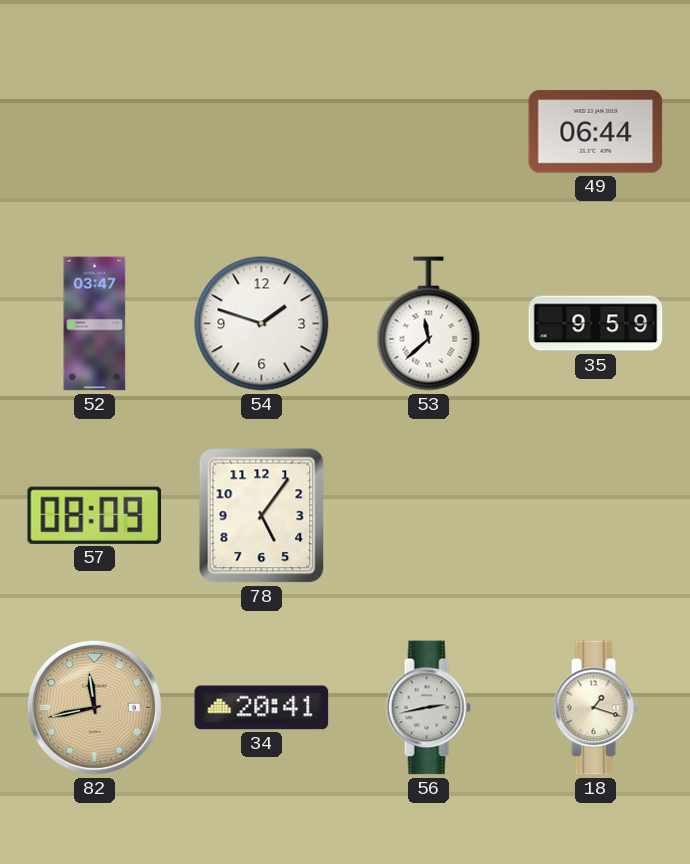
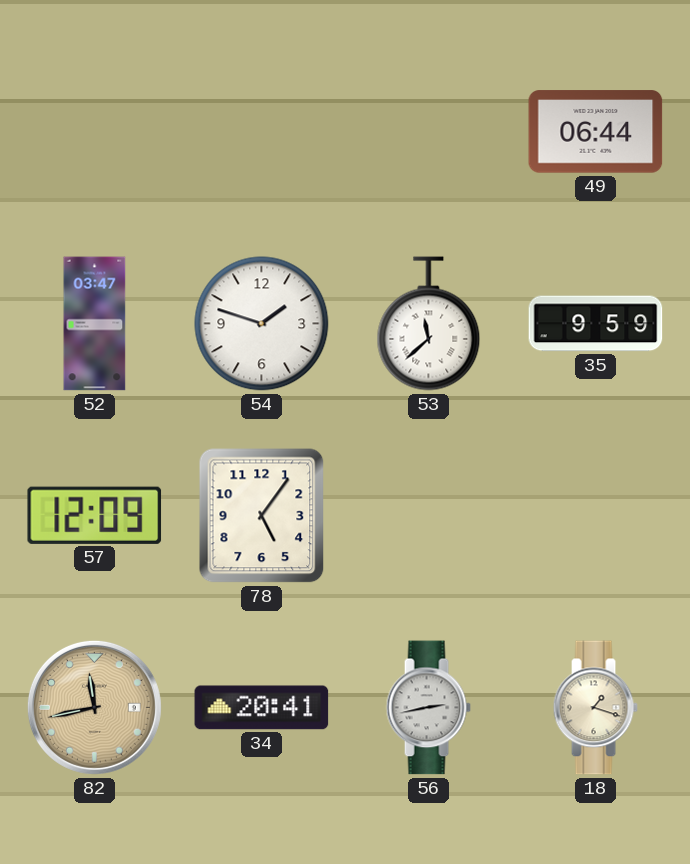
57: 08:09 -> 12:09 (95, 515)
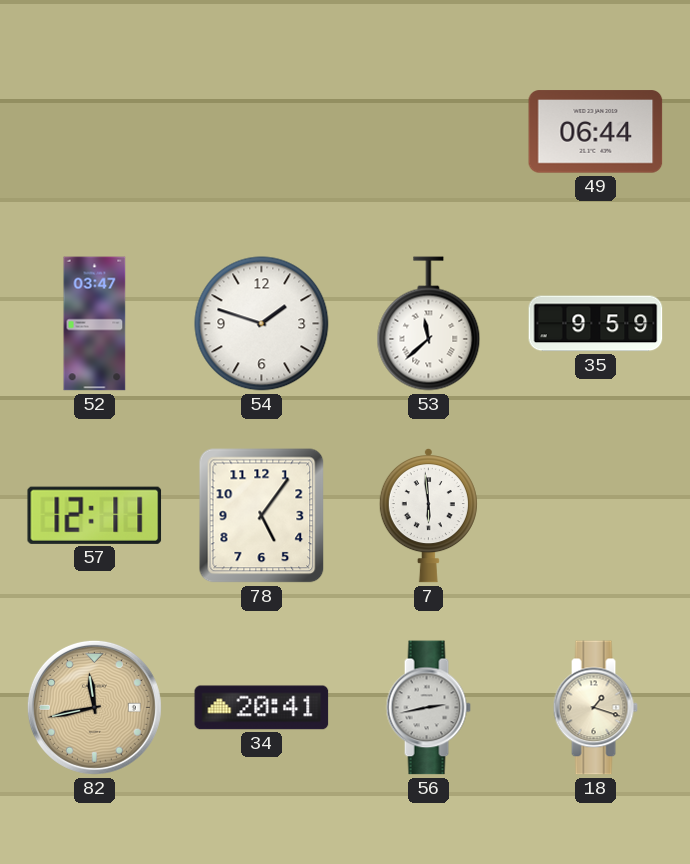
57: 12:09 -> 12:11 (95, 515)
7: none -> 5:59 (428, 516)
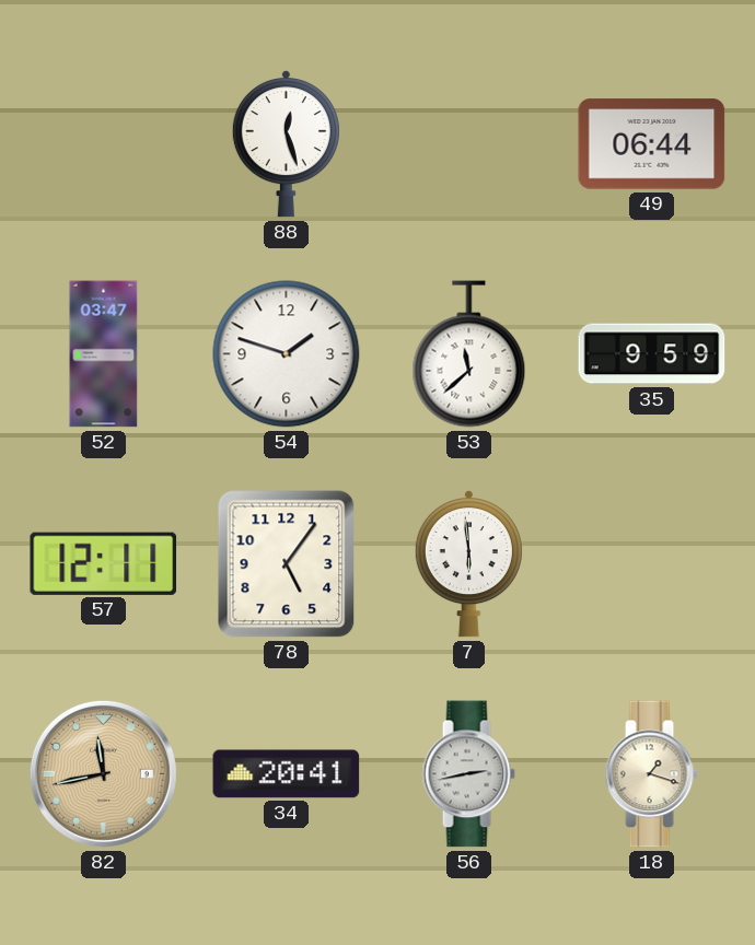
88: none -> 12:27 (286, 144)
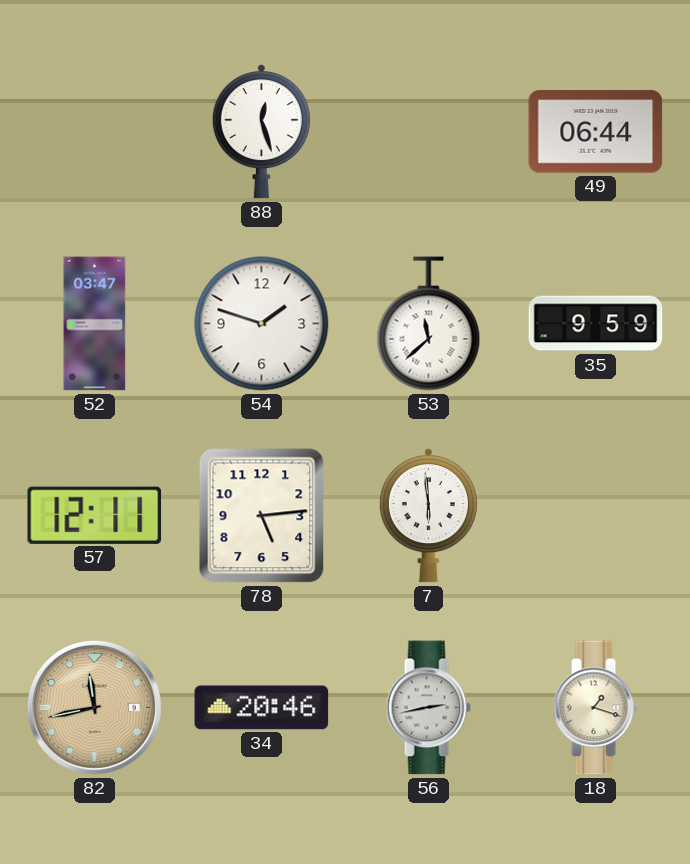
78: 5:06 -> 5:14 (262, 516)
34: 20:41 -> 20:46 (262, 708)
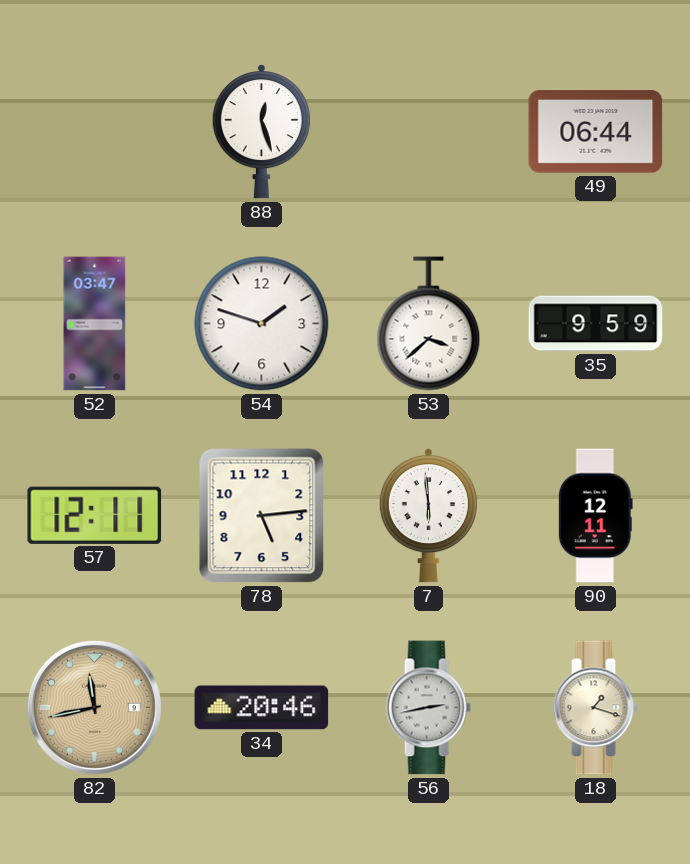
53: 11:38 -> 3:38 (429, 324)
90: none -> 12:11 (595, 516)
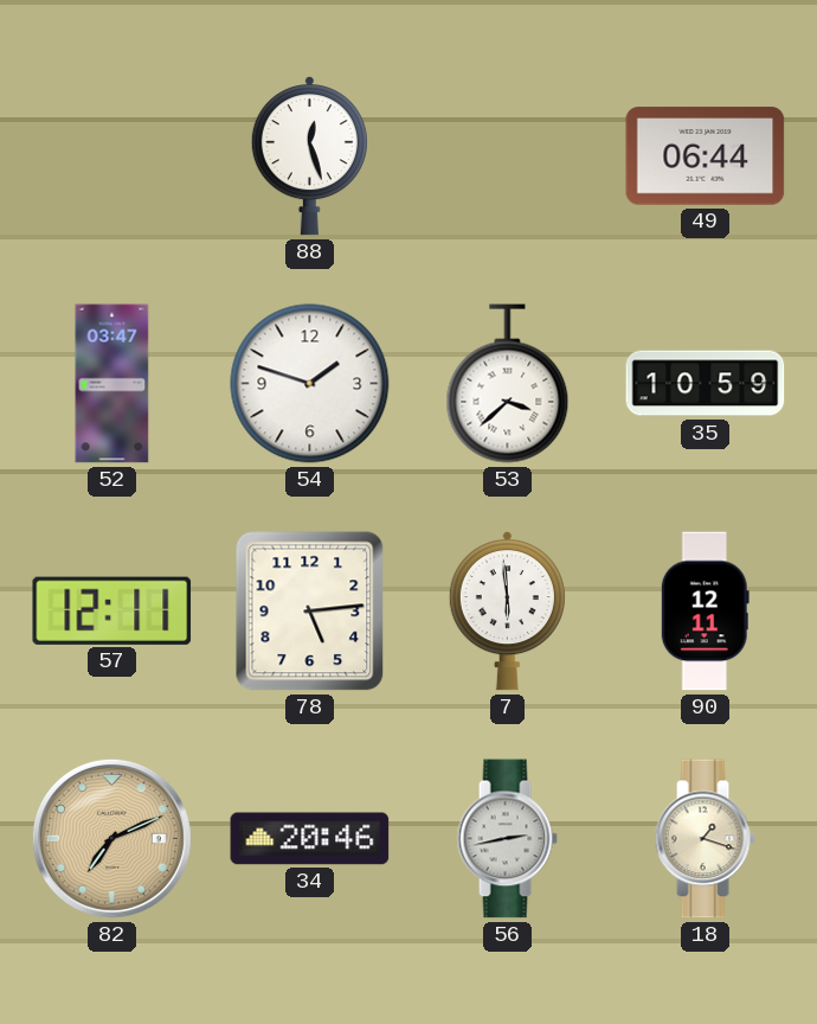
35: 9:59 -> 10:59 (706, 384)
82: 11:43 -> 7:11 (111, 838)
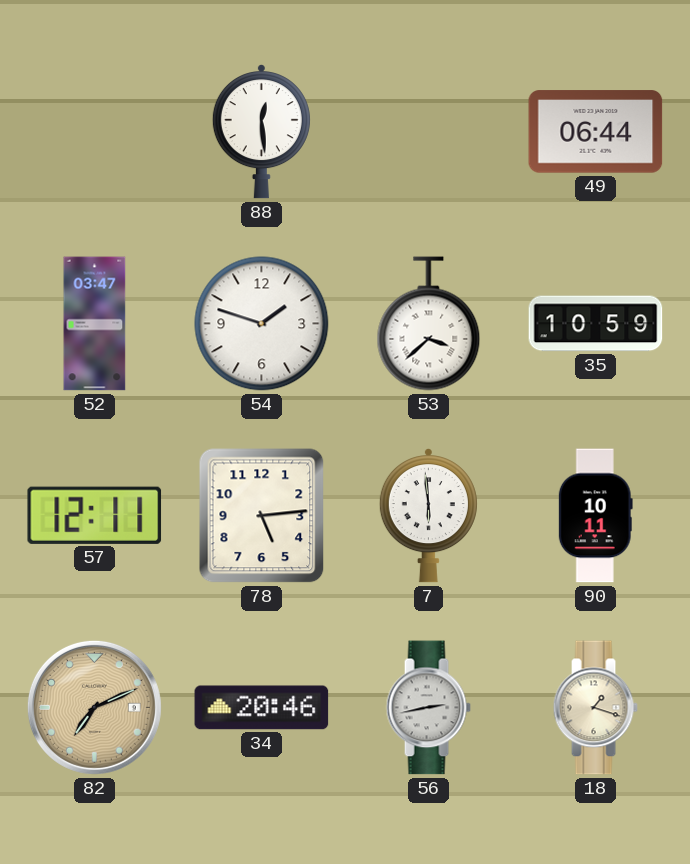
88: 12:27 -> 12:29 (261, 132)
90: 12:11 -> 10:11 (595, 516)
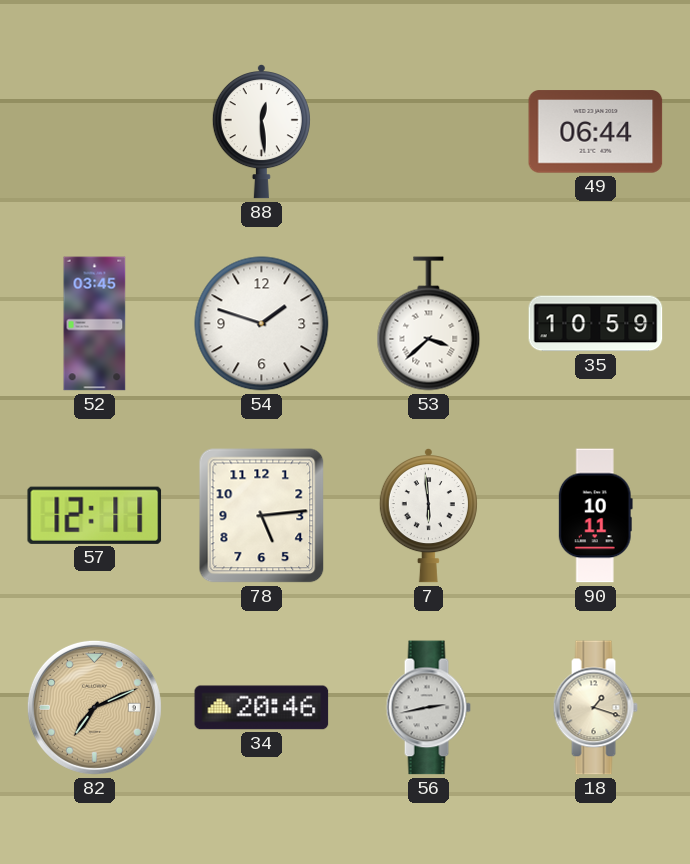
52: 03:47 -> 03:45 (95, 324)
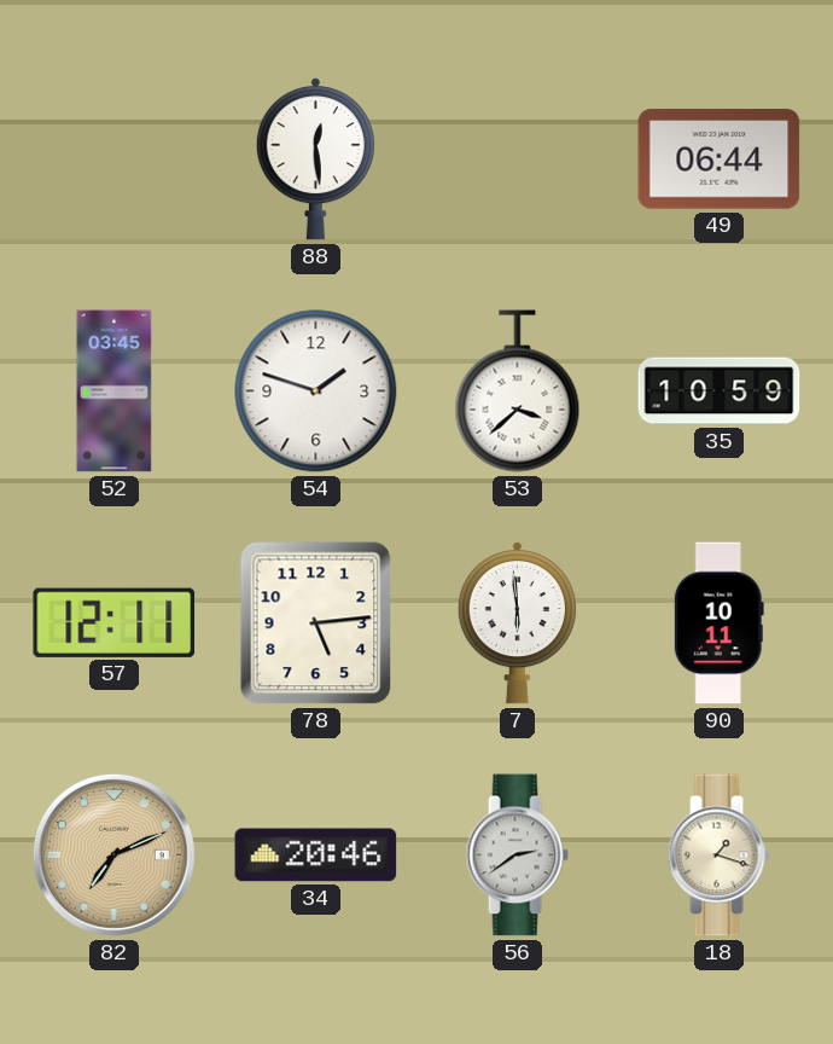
56: 2:43 -> 2:39 (517, 855)
